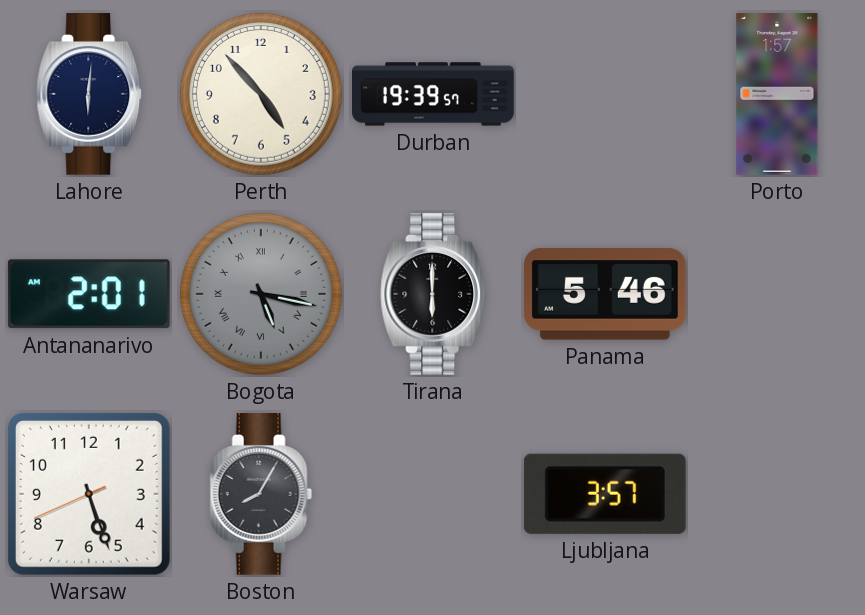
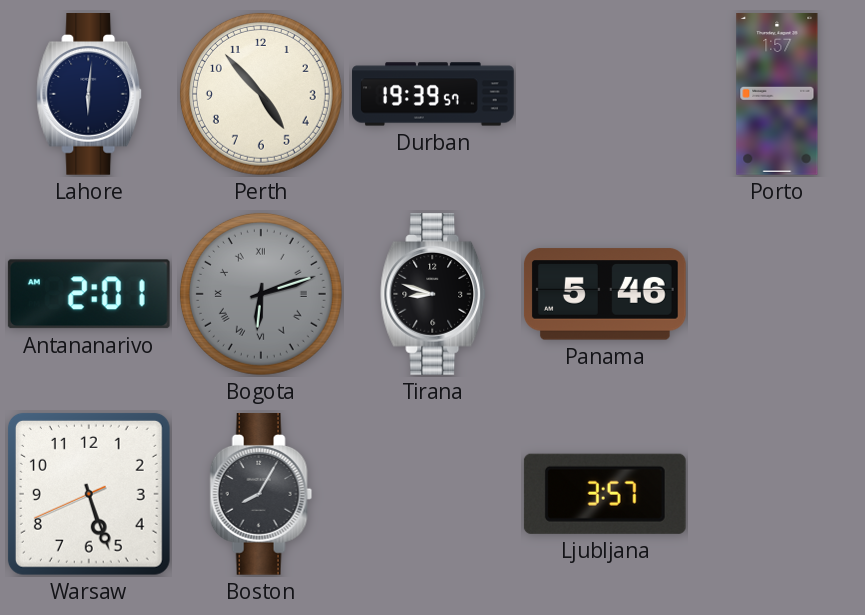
Bogota: 5:17 -> 6:12 (261, 294)
Tirana: 6:00 -> 8:48 (434, 295)
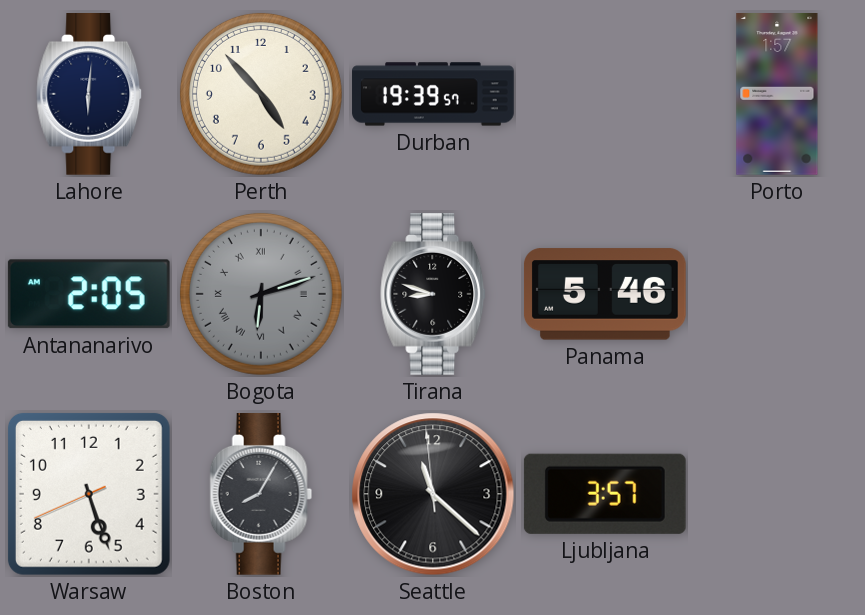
Antananarivo: 2:01 -> 2:05 (89, 294)
Seattle: none -> 11:21 (433, 494)
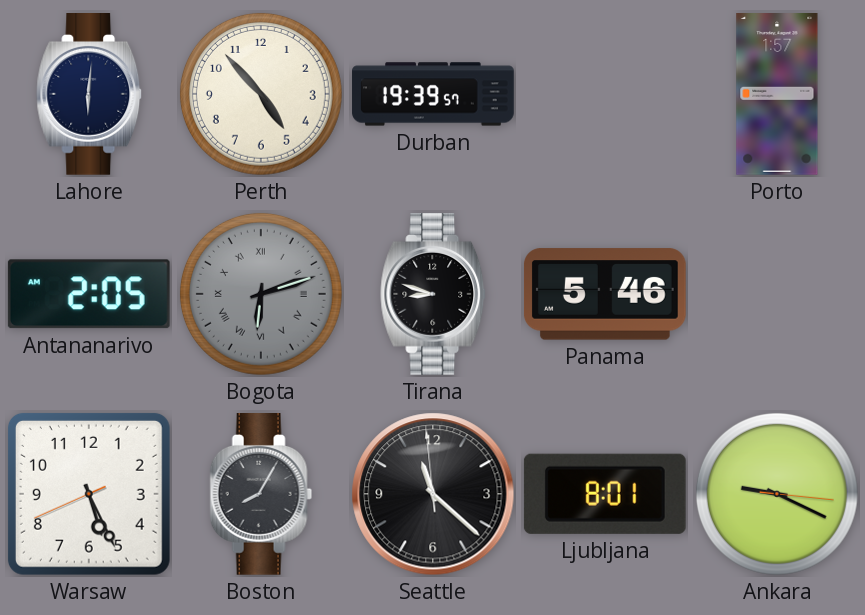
Warsaw: 5:26 -> 5:25 (89, 494)
Ljubljana: 3:57 -> 8:01 (605, 494)
Ankara: none -> 9:19 (777, 494)
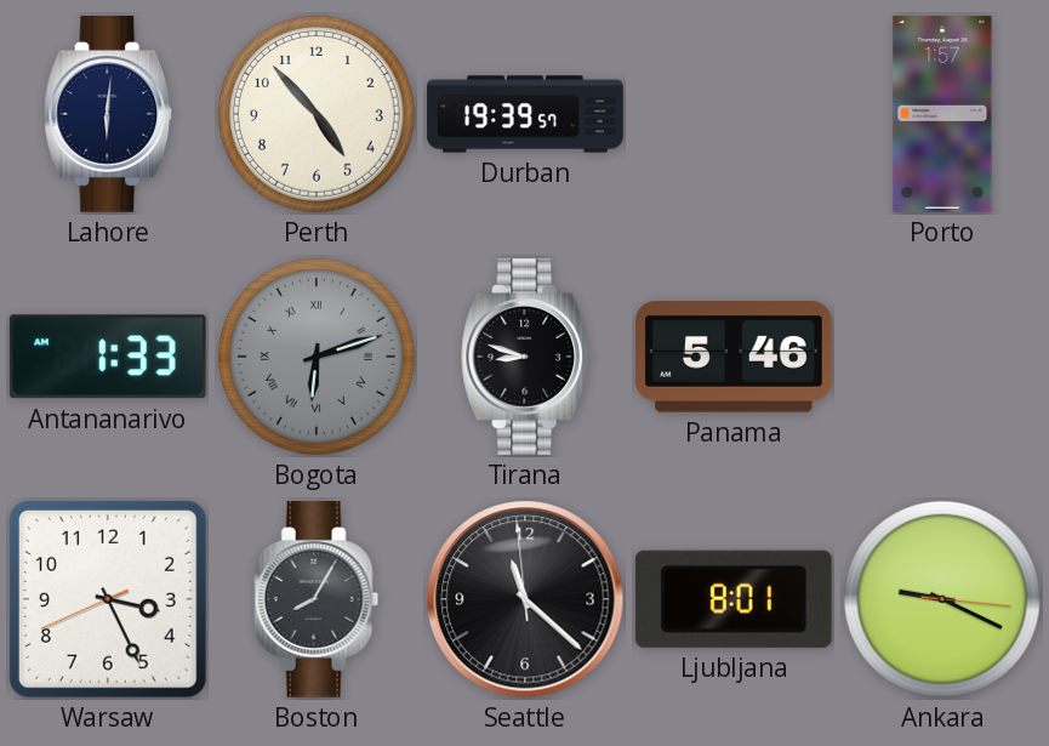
Antananarivo: 2:05 -> 1:33 (108, 357)
Warsaw: 5:25 -> 3:25 (108, 599)
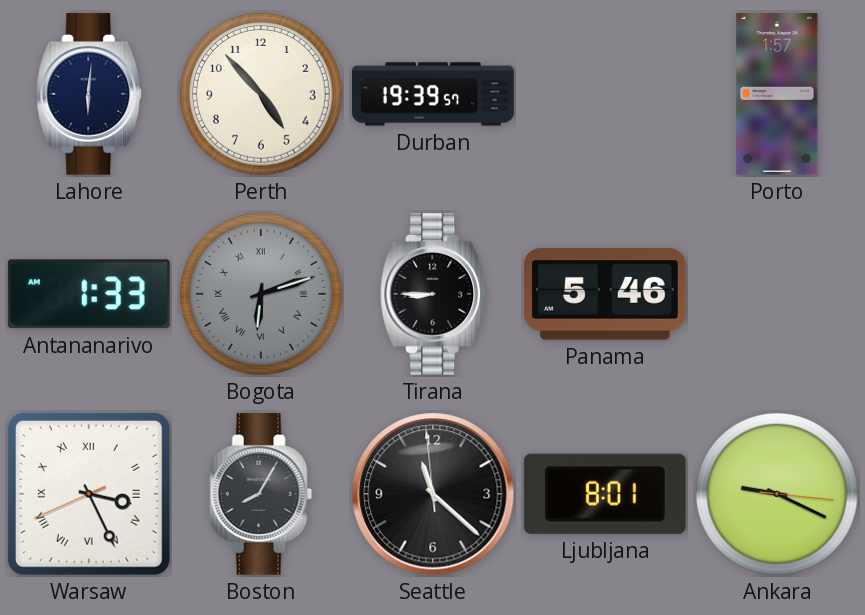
Tirana: 8:48 -> 8:45 (434, 295)
Warsaw numerals: Arabic -> Roman (89, 494)
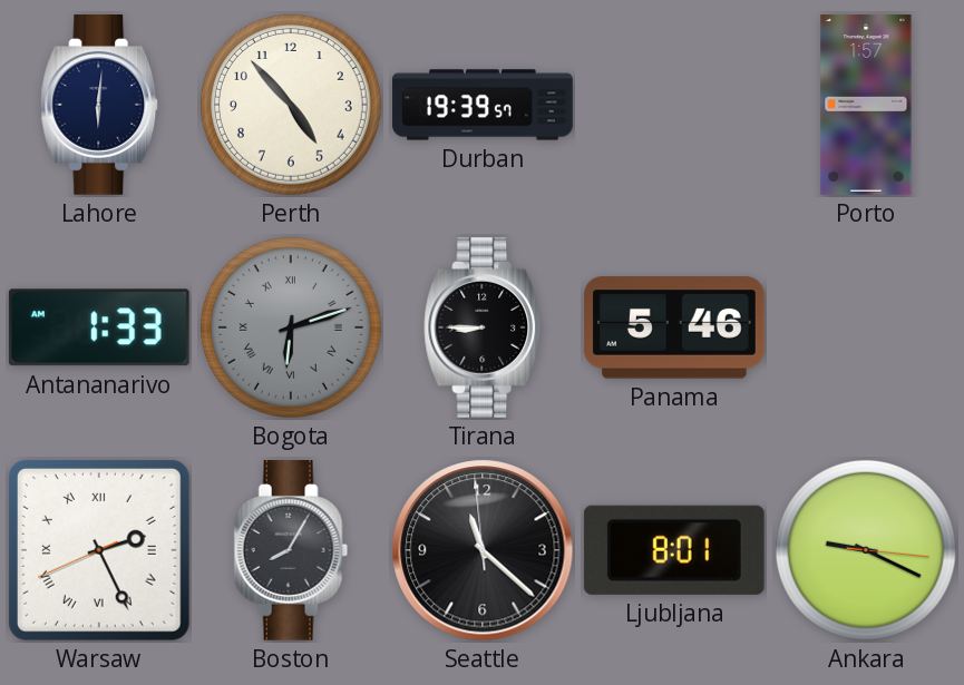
Warsaw: 3:25 -> 2:25 (99, 550)
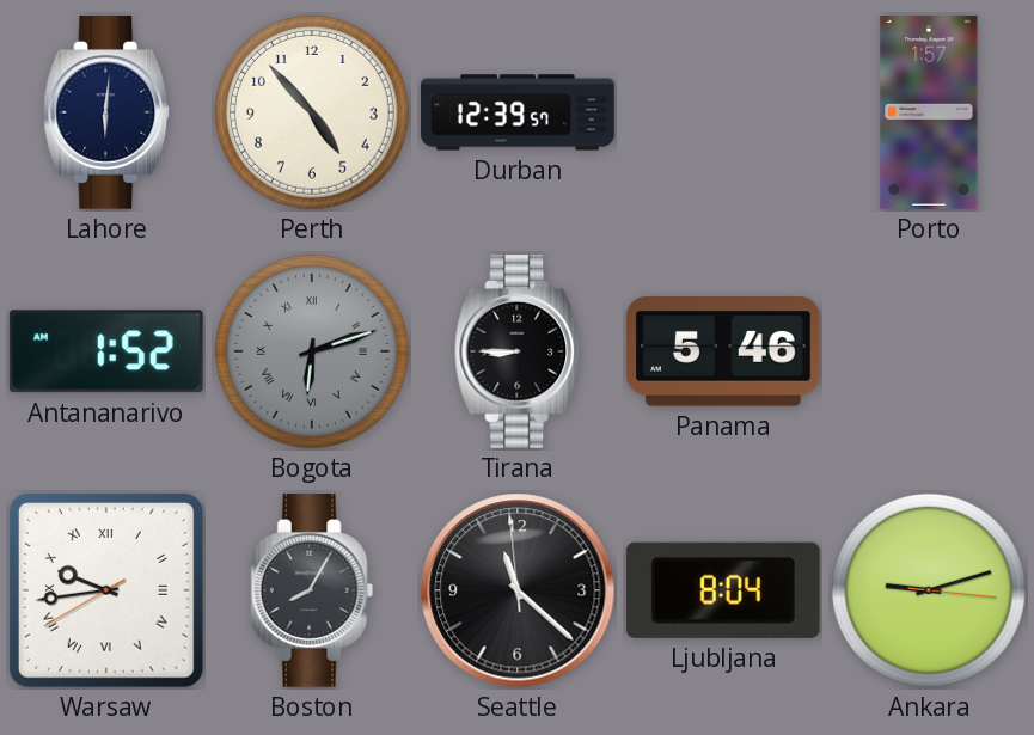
Durban: 19:39 -> 12:39 (518, 112)
Antananarivo: 1:33 -> 1:52 (106, 351)
Warsaw: 2:25 -> 9:43 (106, 590)
Ljubljana: 8:01 -> 8:04 (723, 590)
Ankara: 9:19 -> 9:12 (929, 590)
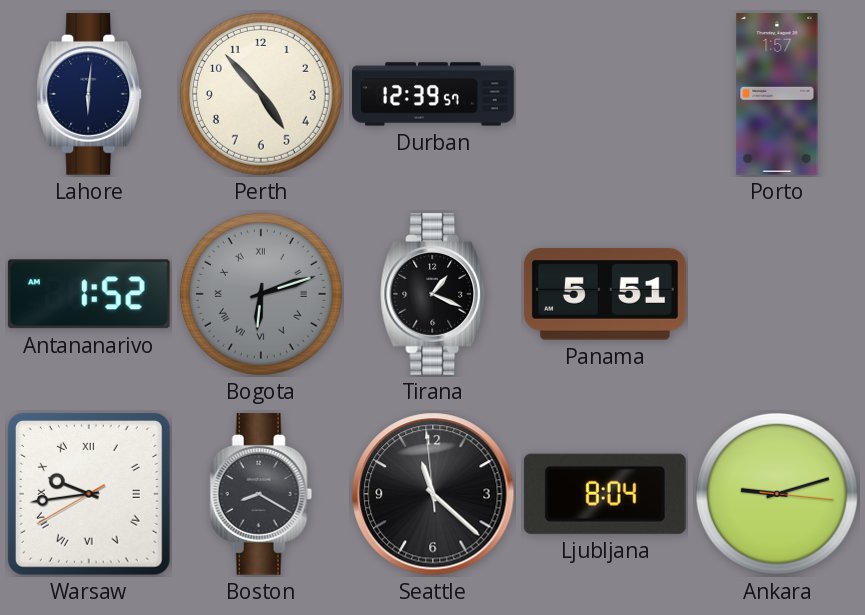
Tirana: 8:45 -> 1:19 (434, 295)
Panama: 5:46 -> 5:51 (605, 294)
Boston: 8:05 -> 8:20 (261, 495)
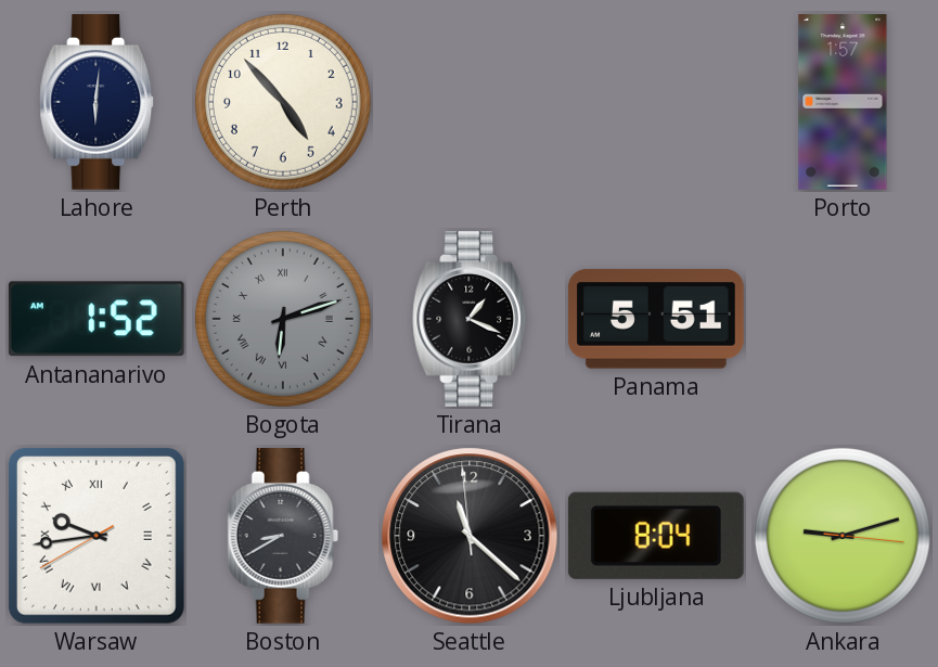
Durban: 12:39 -> none (433, 94)
Boston: 8:20 -> 8:40 (283, 537)
